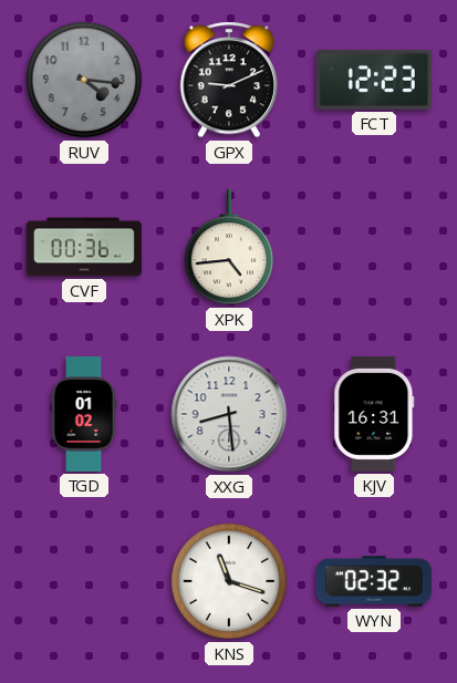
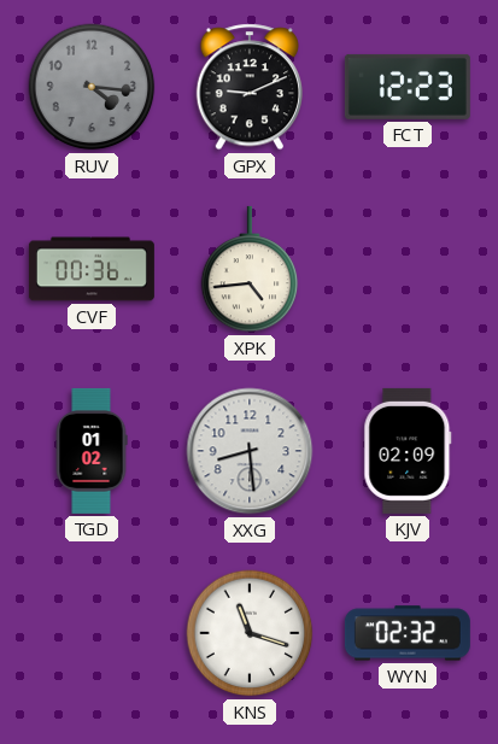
KJV: 16:31 -> 02:09 (408, 451)
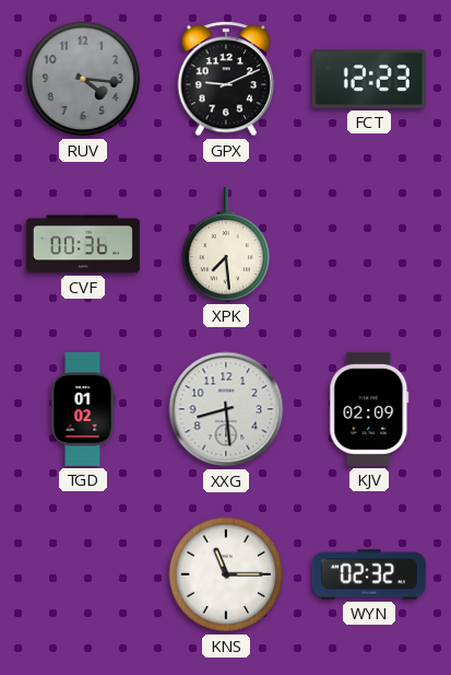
XPK: 4:44 -> 7:29 (226, 244)
KNS: 11:18 -> 11:15 (226, 574)
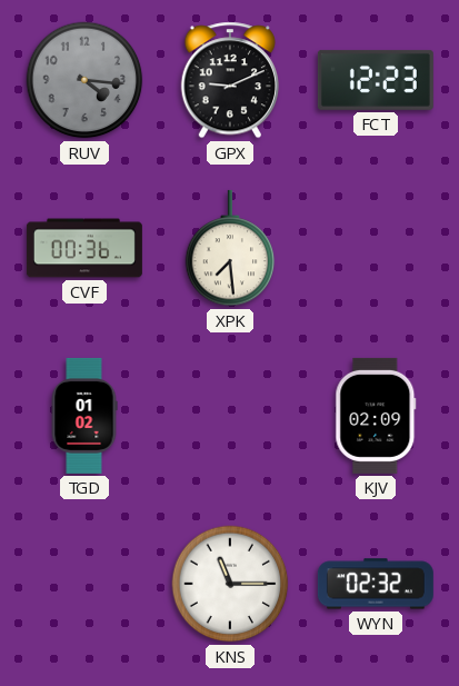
XXG: 8:29 -> none (226, 409)
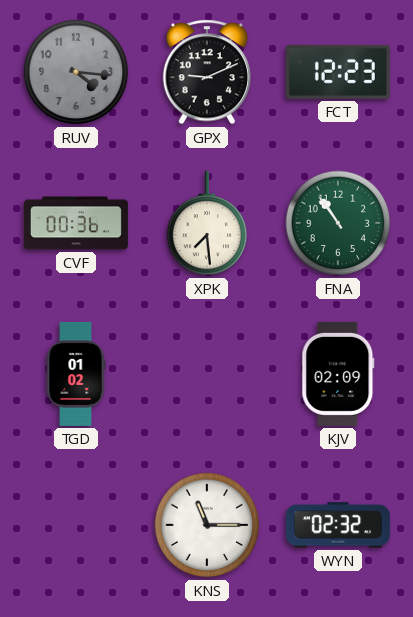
FNA: none -> 10:54 (338, 223)
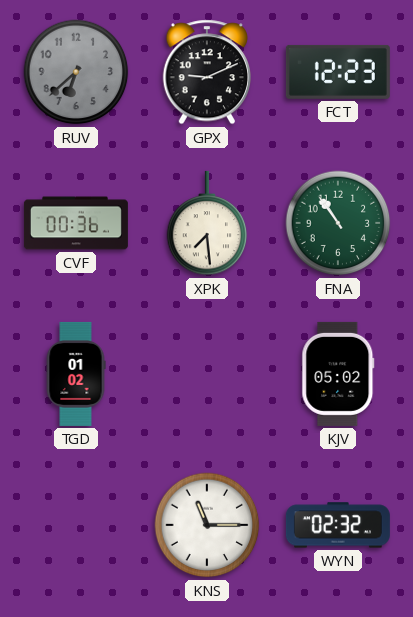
RUV: 4:16 -> 6:38 (76, 72)
KJV: 02:09 -> 05:02 (338, 374)
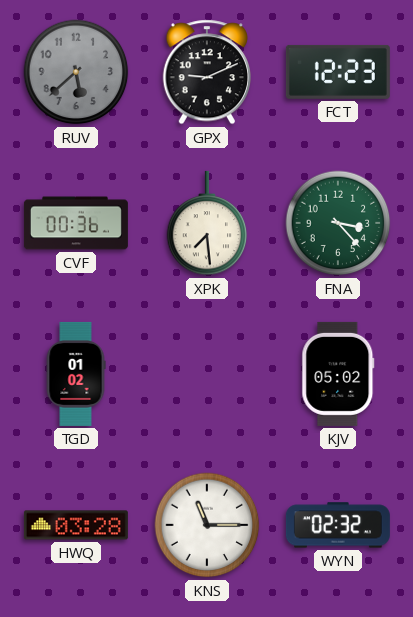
RUV: 6:38 -> 5:38 (76, 72)
FNA: 10:54 -> 3:23 (338, 223)
HWQ: none -> 03:28 (76, 525)
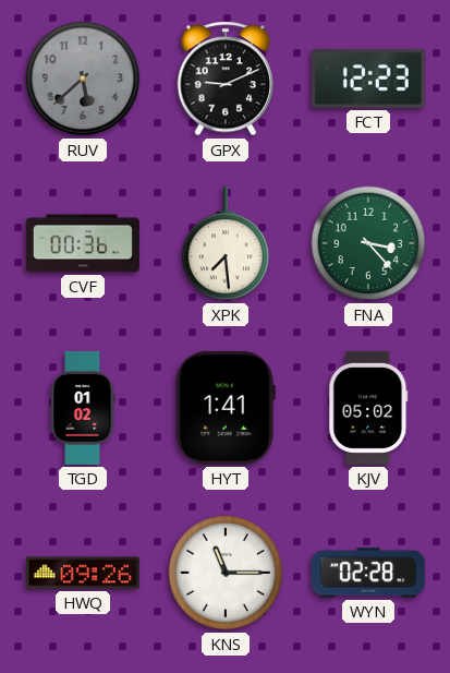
HYT: none -> 1:41 (226, 408)
HWQ: 03:28 -> 09:26 (83, 573)
WYN: 02:32 -> 02:28 (368, 573)
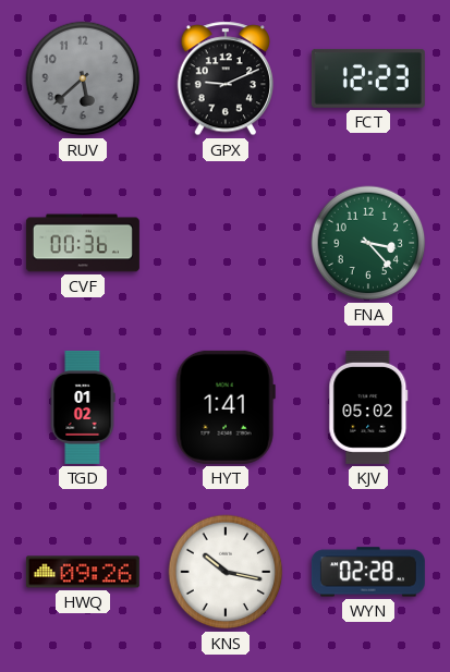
XPK: 7:29 -> none (226, 243)
KNS: 11:15 -> 10:17 (226, 572)
